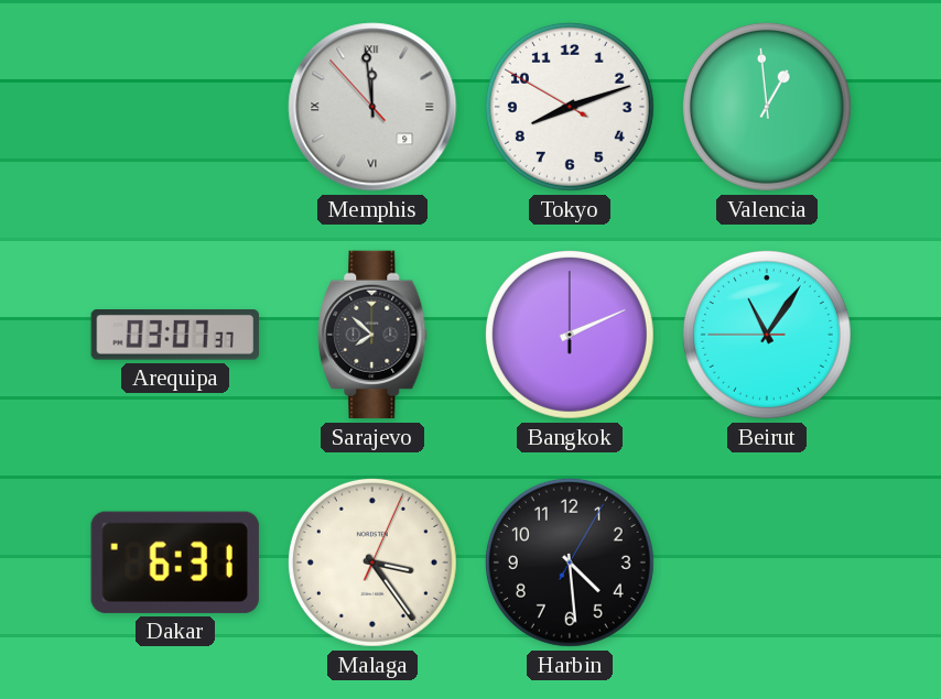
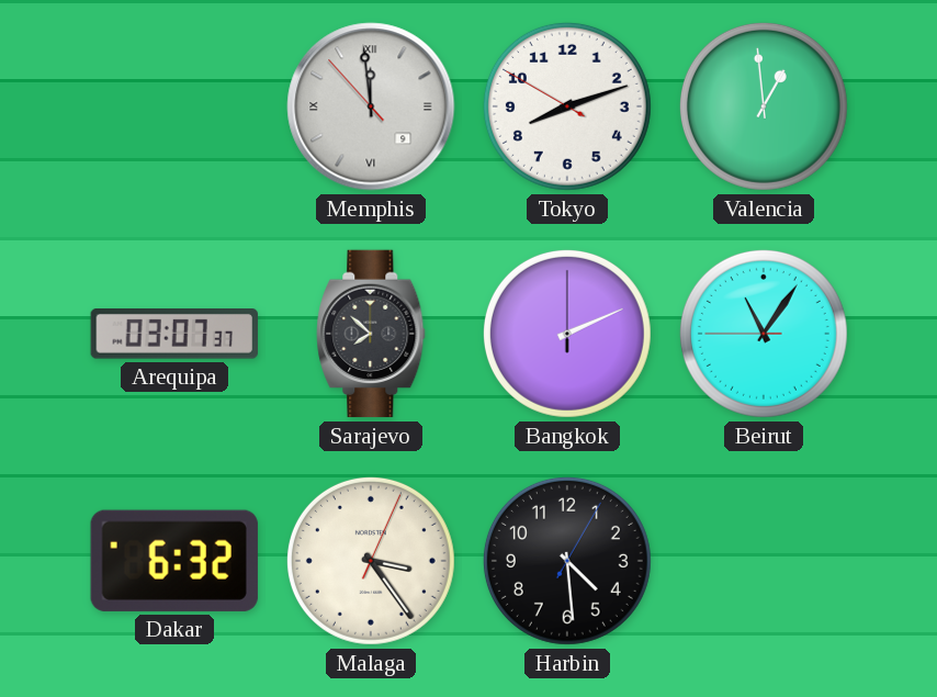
Dakar: 6:31 -> 6:32 (174, 561)
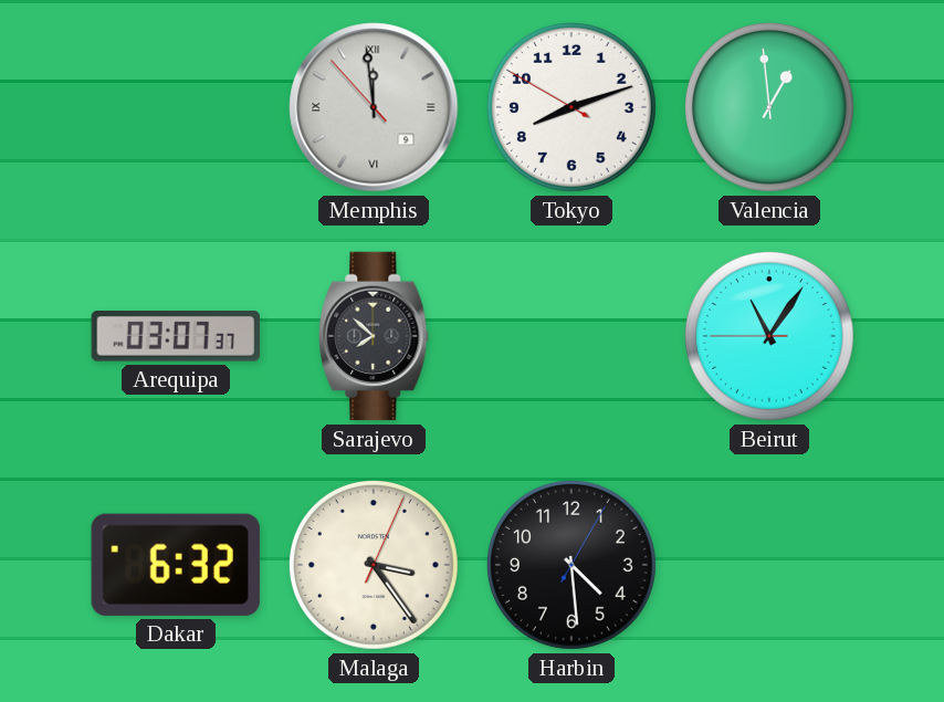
Bangkok: 2:11 -> none (567, 334)
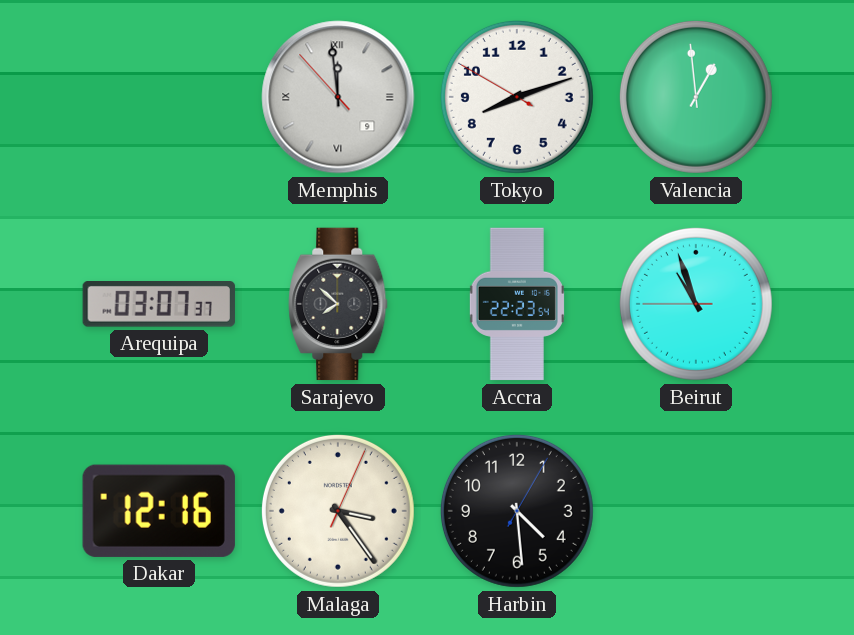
Accra: none -> 22:23 (517, 304)
Beirut: 11:05 -> 10:56 (696, 304)
Dakar: 6:32 -> 12:16 (159, 511)
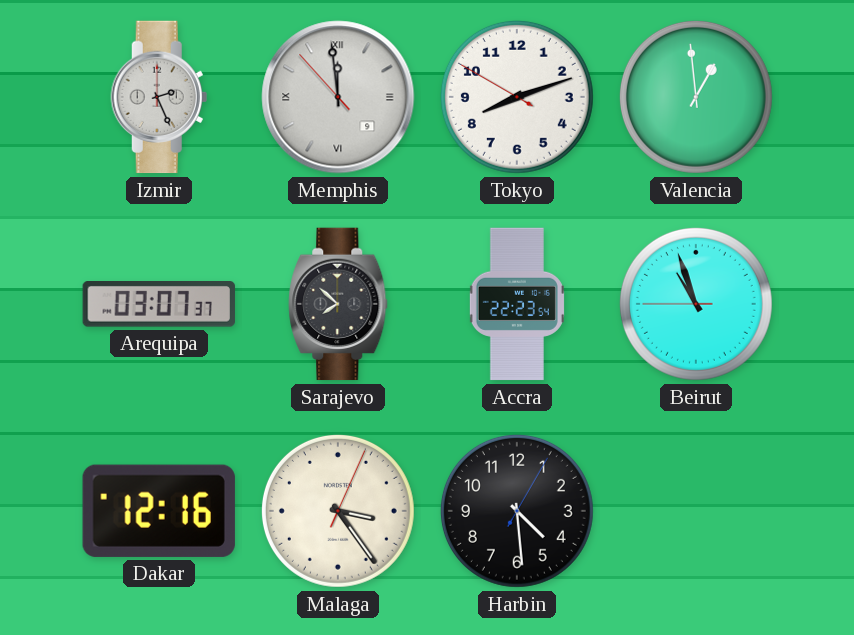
Izmir: none -> 2:26 (159, 97)
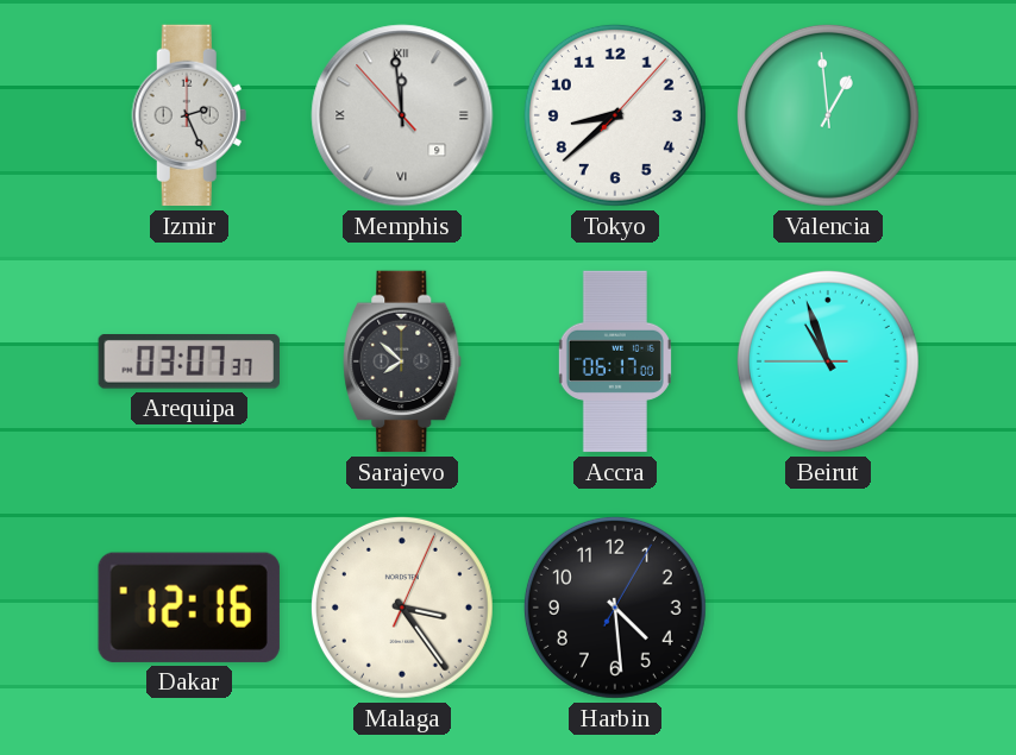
Tokyo: 8:11 -> 8:38 (615, 115)
Accra: 22:23 -> 06:17 (615, 361)
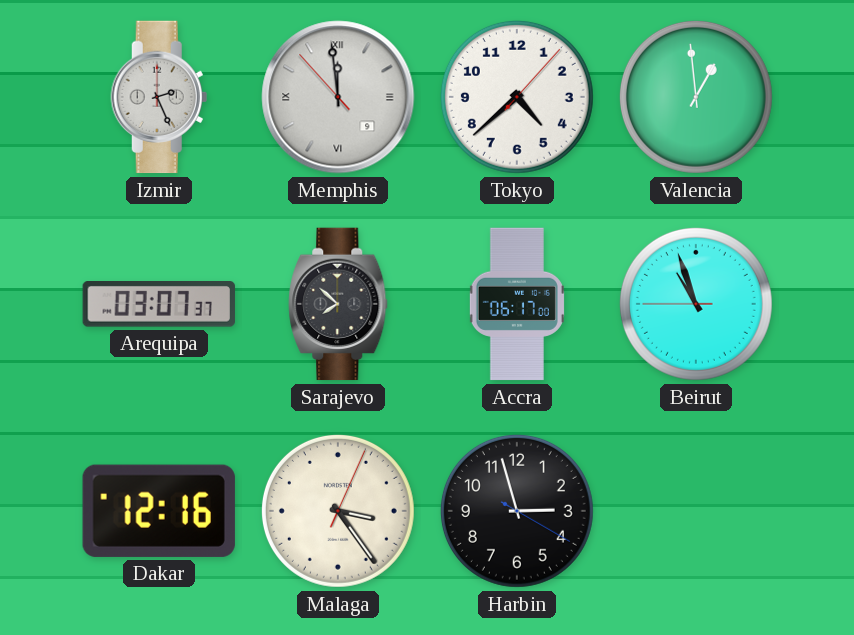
Tokyo: 8:38 -> 4:38 (517, 97)
Harbin: 4:29 -> 2:57 (517, 511)
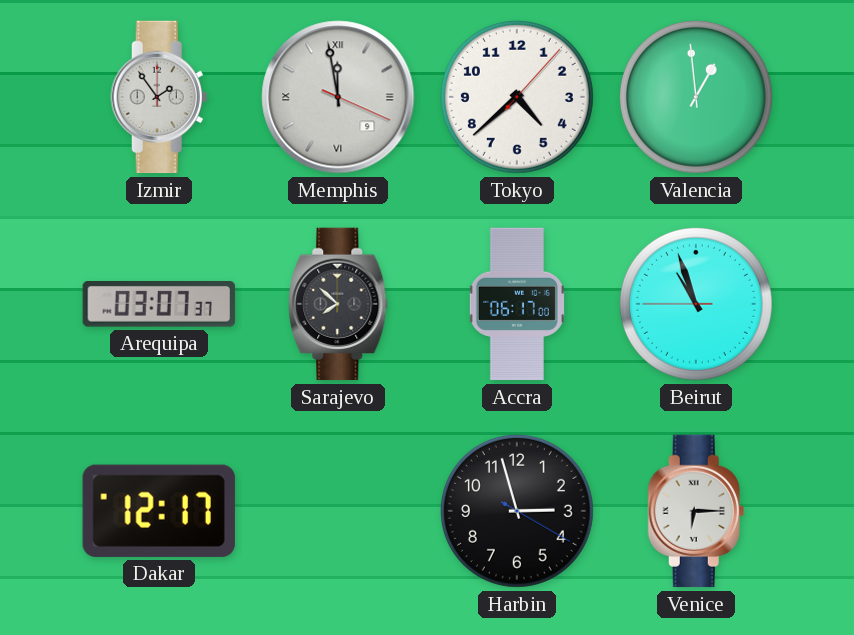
Izmir: 2:26 -> 1:54 (159, 97)
Memphis: 11:58:53 -> 11:58:19 (338, 97)
Dakar: 12:16 -> 12:17 (159, 511)
Malaga: 3:24 -> none (338, 511)
Venice: none -> 6:15 (696, 511)
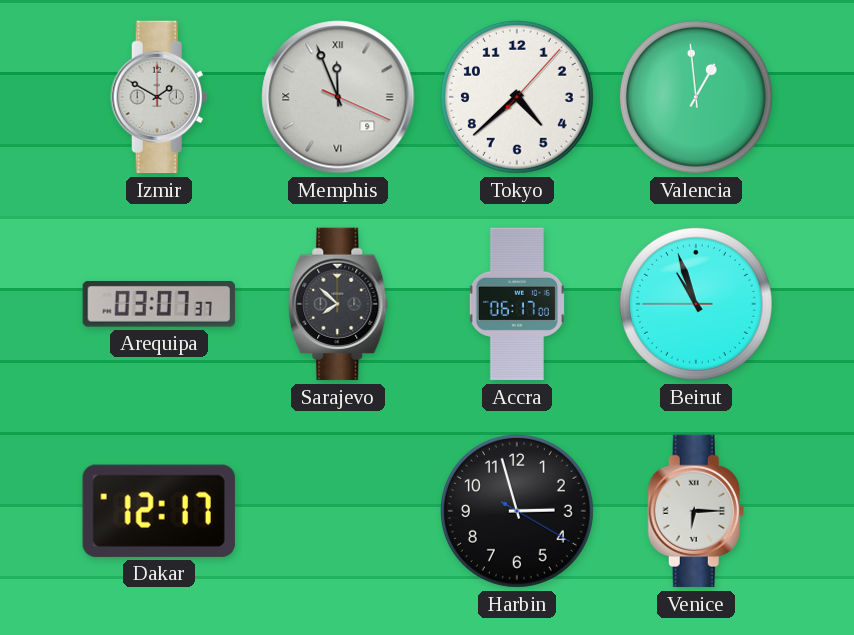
Izmir: 1:54 -> 1:50 (159, 97)
Memphis: 11:58 -> 11:56 (338, 97)
